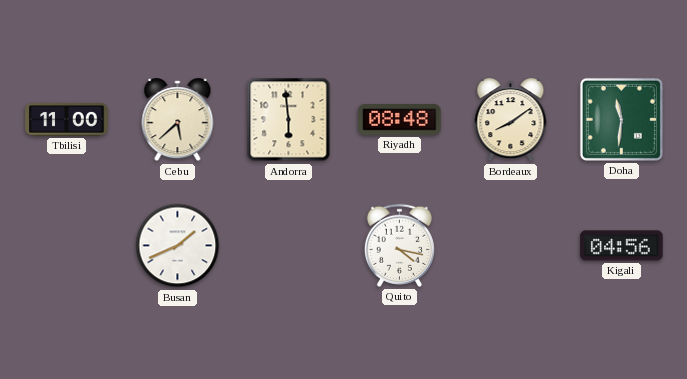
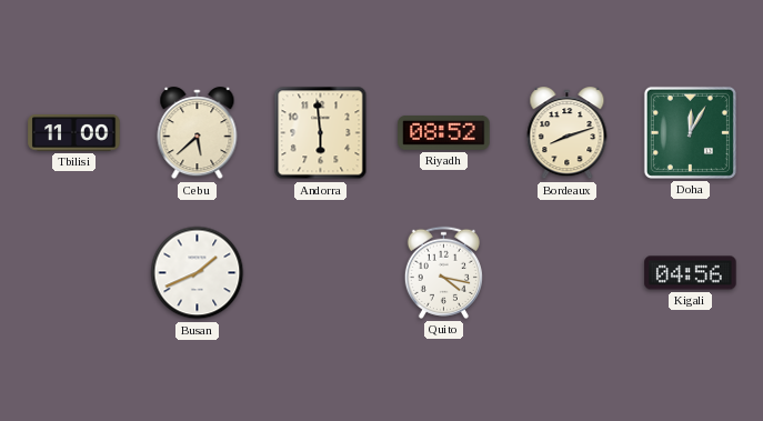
Riyadh: 08:48 -> 08:52 (444, 133)
Bordeaux: 8:09 -> 8:12 (568, 133)
Doha: 11:31 -> 12:05 (690, 132)
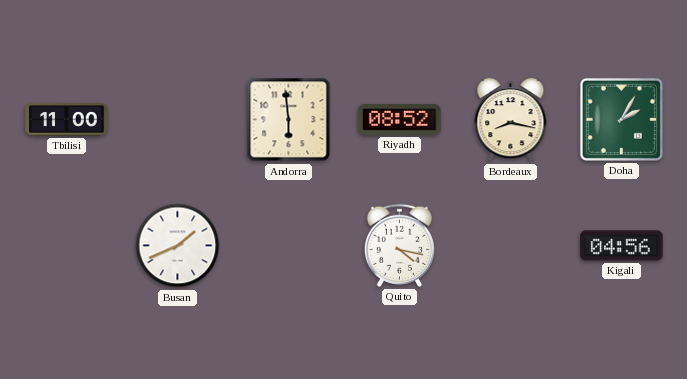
Cebu: 5:38 -> none (198, 133)
Bordeaux: 8:12 -> 8:17 (511, 120)
Doha: 12:05 -> 2:05 (621, 119)
